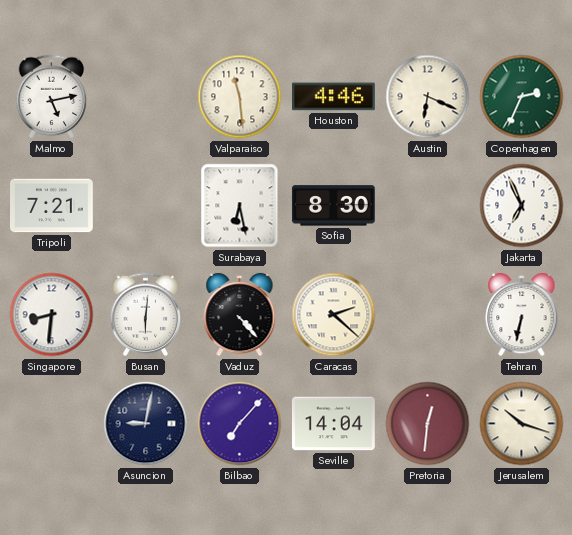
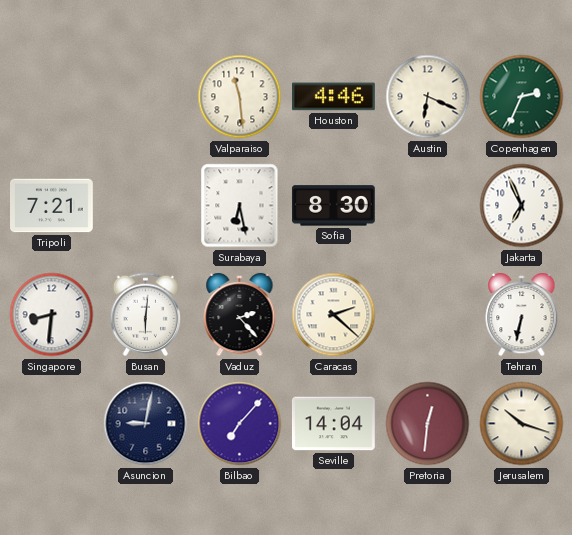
Malmo: 5:13 -> none (52, 97)
Vaduz: 4:23 -> 2:23 (240, 315)
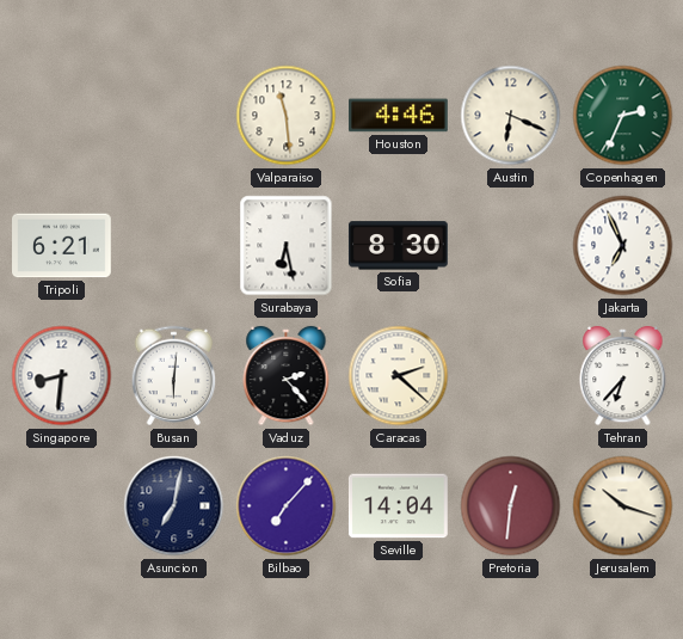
Tripoli: 7:21 -> 6:21 (62, 246)
Tehran: 6:32 -> 6:37 (623, 376)
Asuncion: 9:02 -> 7:02 (174, 506)
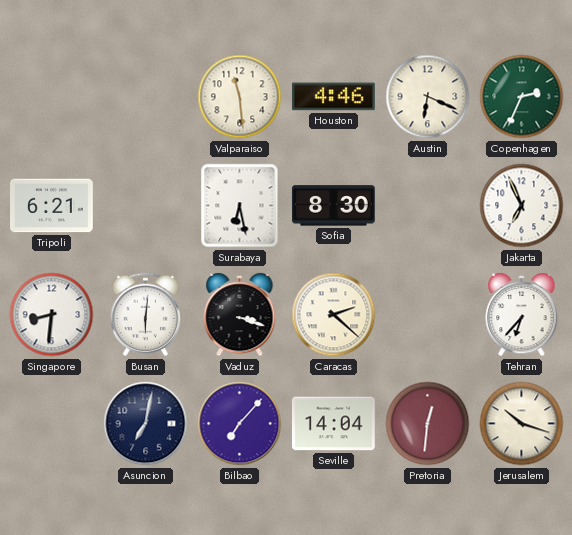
Vaduz: 2:23 -> 3:18 (240, 315)
